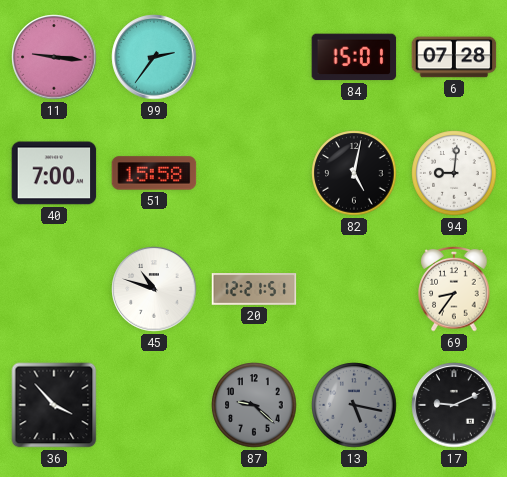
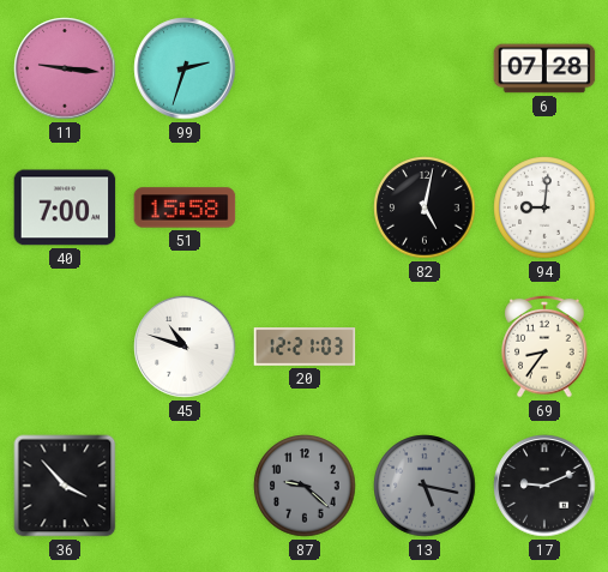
99: 2:36 -> 2:33 (185, 68)
84: 15:01 -> none (354, 57)
20: 12:21:51 -> 12:21:03 (305, 347)
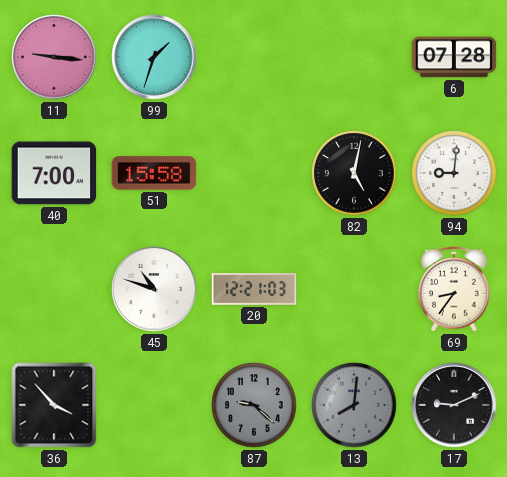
99: 2:33 -> 1:33 (154, 57)
13: 5:17 -> 8:01 (354, 405)
